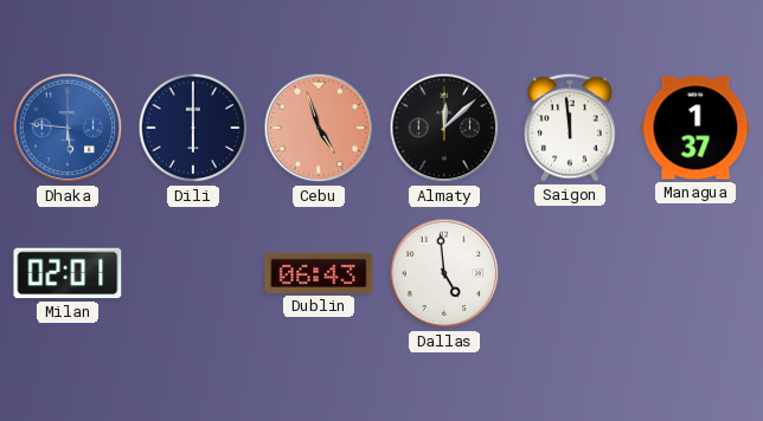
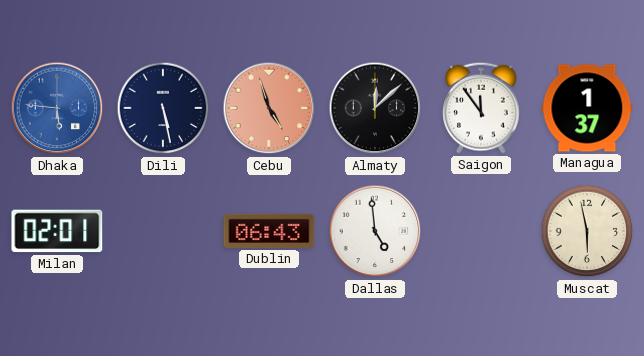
Dili: 6:00 -> 5:28 (163, 108)
Saigon: 11:59 -> 11:54 (481, 108)
Muscat: none -> 5:58 (587, 231)
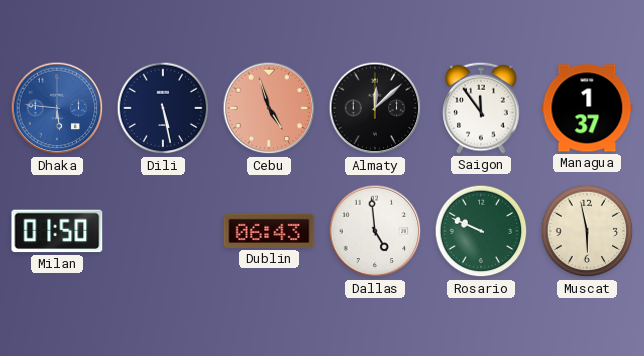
Milan: 02:01 -> 01:50 (57, 231)
Rosario: none -> 9:49 (481, 231)
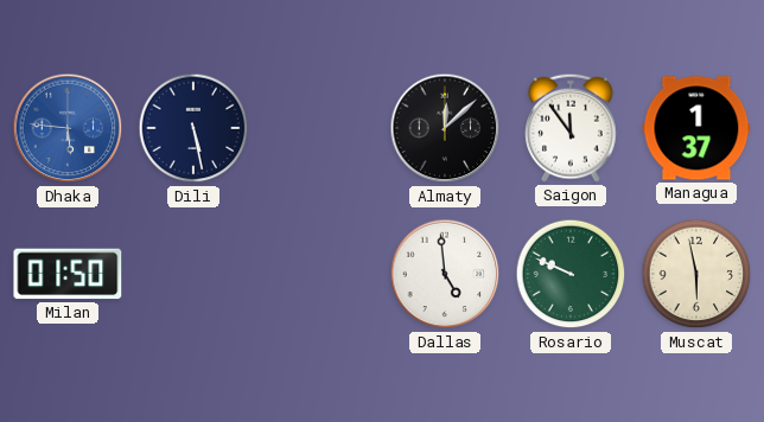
Cebu: 4:57 -> none (269, 108)
Dublin: 06:43 -> none (269, 231)
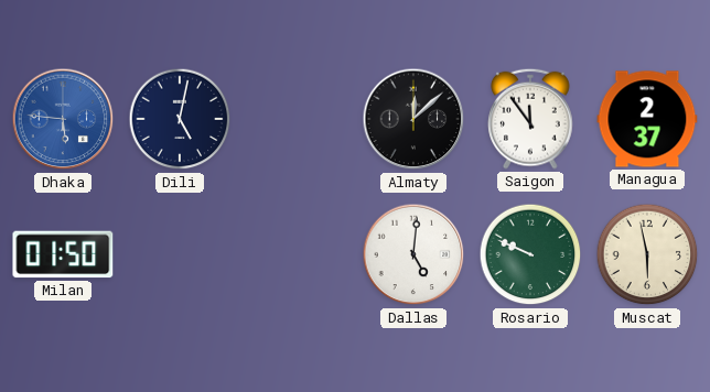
Dili: 5:28 -> 5:02 (180, 119)
Managua: 1:37 -> 2:37 (647, 119)
Dallas: 4:59 -> 5:01 (413, 254)
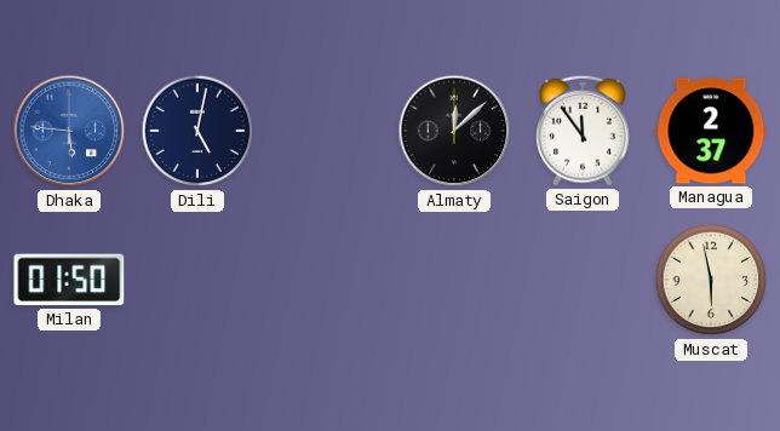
Dallas: 5:01 -> none (413, 254)
Rosario: 9:49 -> none (530, 254)
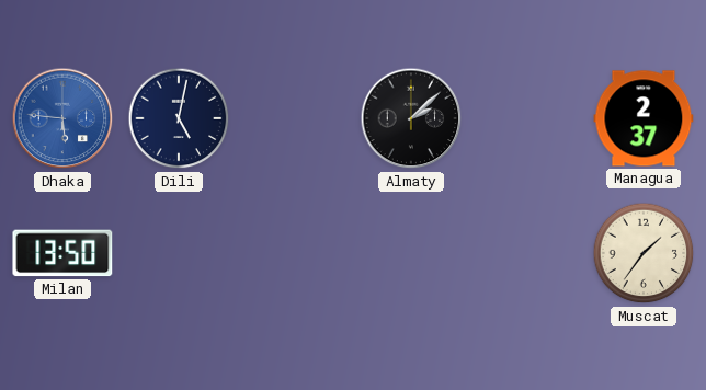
Almaty: 12:08 -> 2:08 (411, 118)
Saigon: 11:54 -> none (583, 131)
Milan: 01:50 -> 13:50 (62, 253)
Muscat: 5:58 -> 1:36 (644, 253)
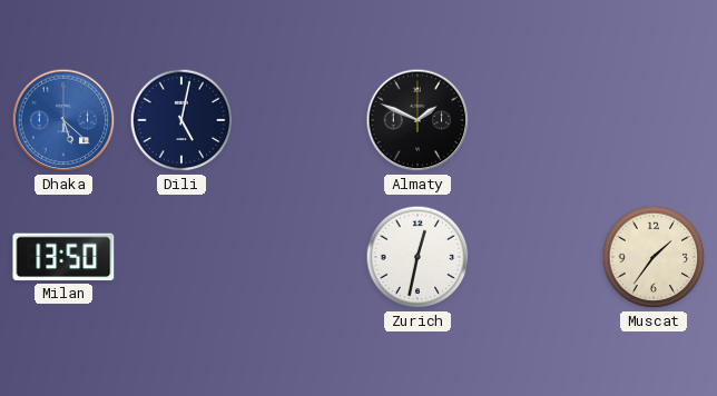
Dhaka: 5:46 -> 5:22 (63, 120)
Almaty: 2:08 -> 1:49 (418, 120)
Managua: 2:37 -> none (644, 118)
Zurich: none -> 12:32 (418, 257)
